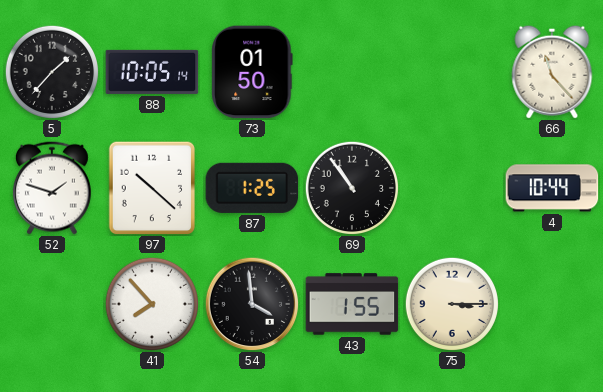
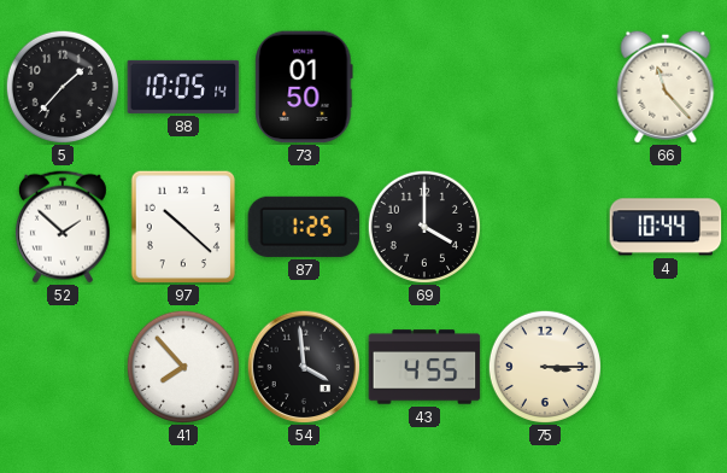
52: 1:48 -> 1:52 (63, 227)
69: 10:54 -> 4:00 (423, 226)
43: 1:55 -> 4:55 (424, 367)
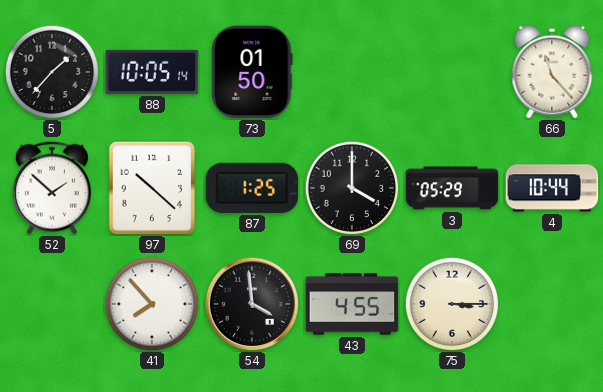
3: none -> 05:29 (452, 188)
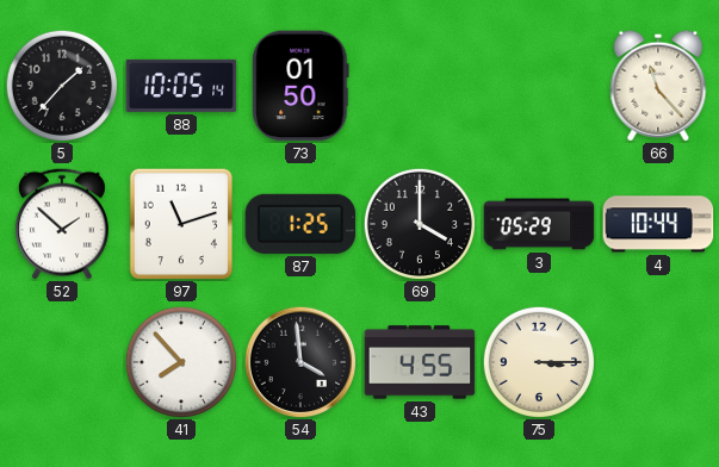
97: 10:22 -> 11:12 (181, 224)
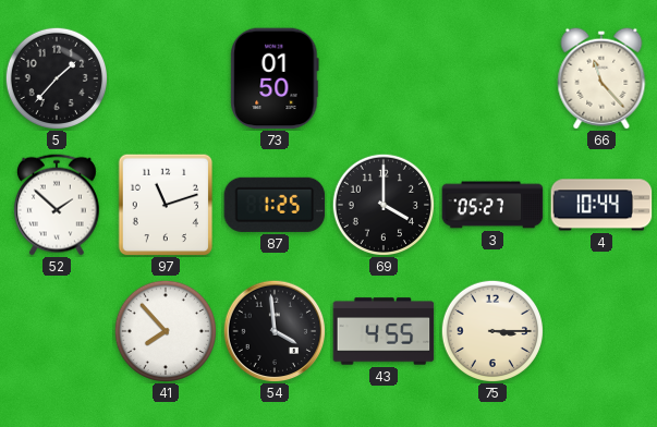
88: 10:05 -> none (181, 86)
3: 05:29 -> 05:27 (492, 205)
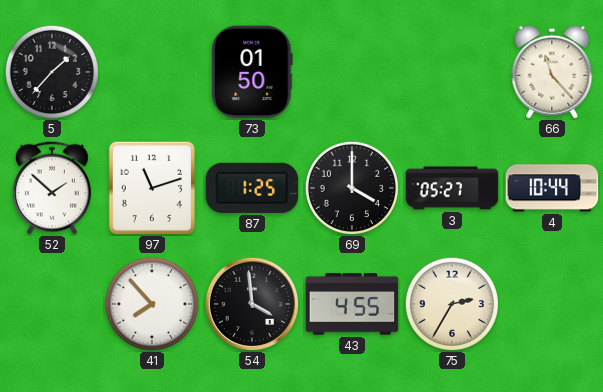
75: 3:15 -> 2:35 (451, 303)
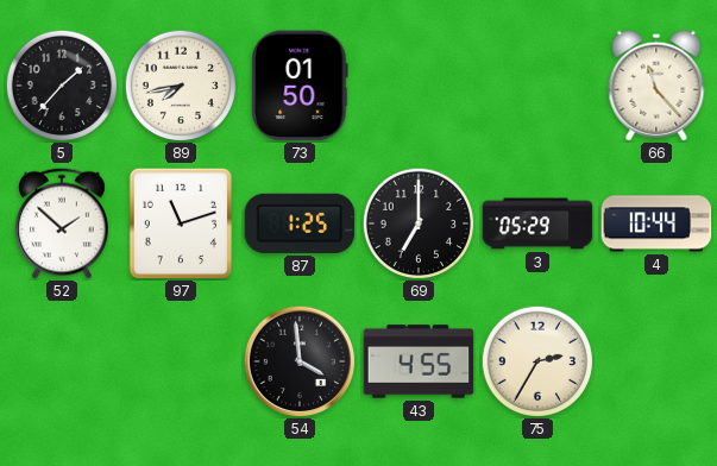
89: none -> 7:43 (180, 84)
69: 4:00 -> 7:00 (417, 222)
3: 05:27 -> 05:29 (537, 223)
41: 7:53 -> none (151, 303)
